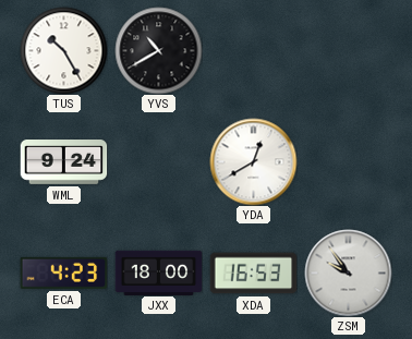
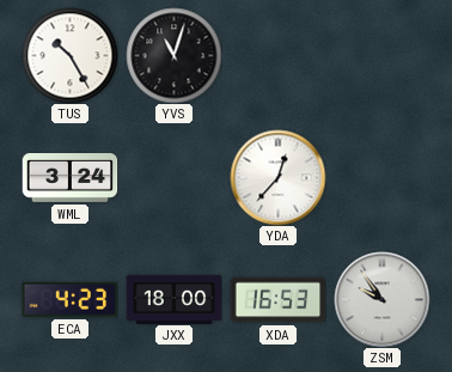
YVS: 10:40 -> 11:03 (173, 55)
WML: 9:24 -> 3:24 (69, 178)
YDA: 12:40 -> 12:37 (277, 177)
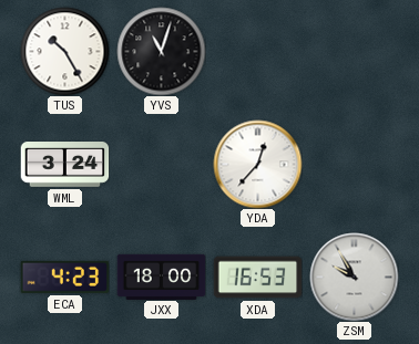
ZSM: 9:54 -> 9:55 (354, 277)
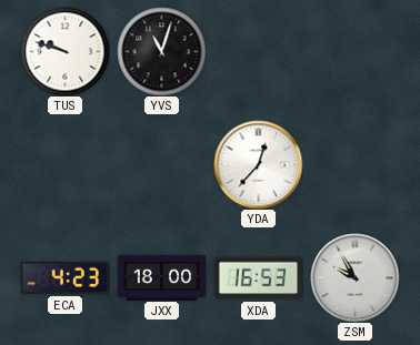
TUS: 10:25 -> 9:48 (64, 51)
WML: 3:24 -> none (64, 165)
